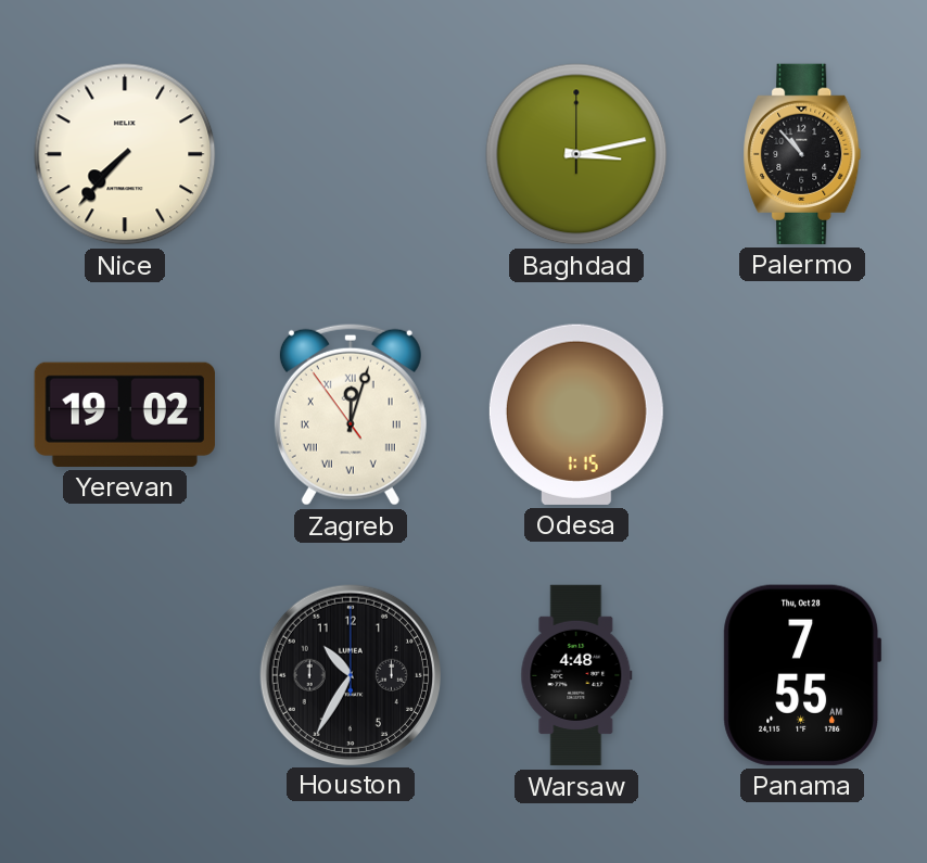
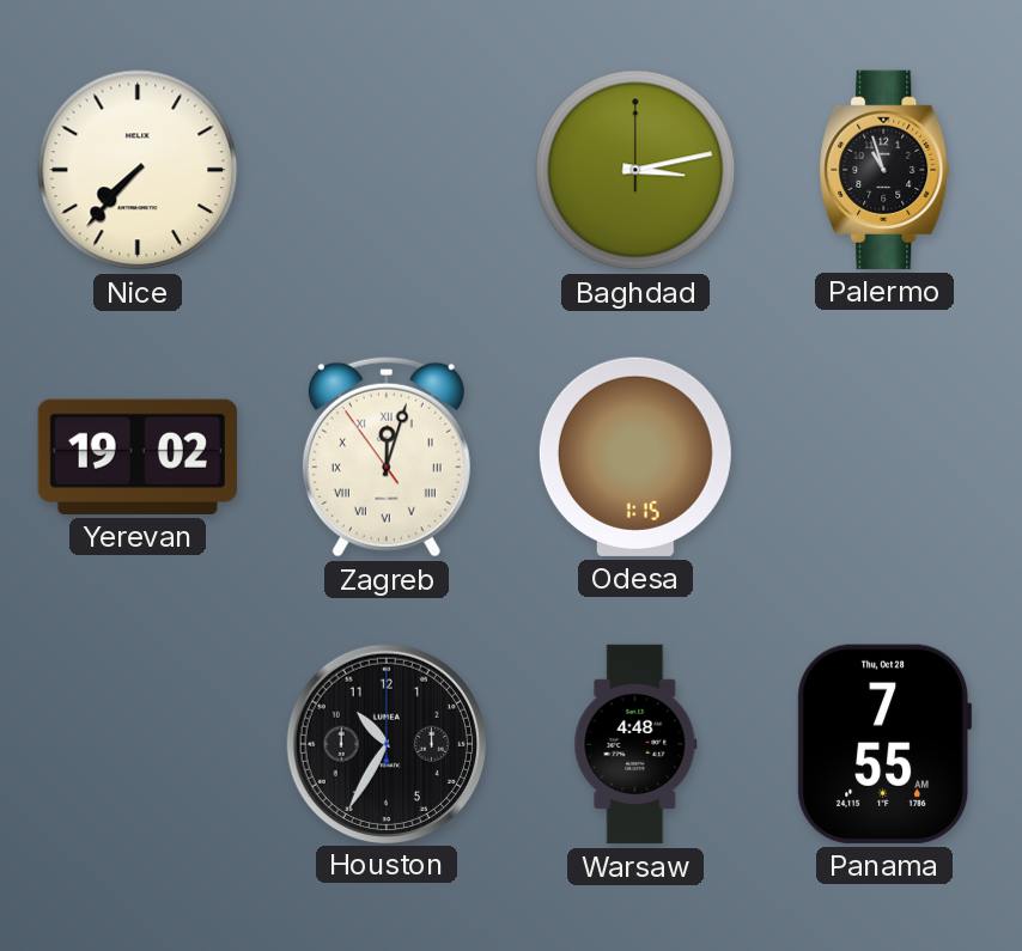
Palermo: 10:53 -> 10:57 (884, 170)
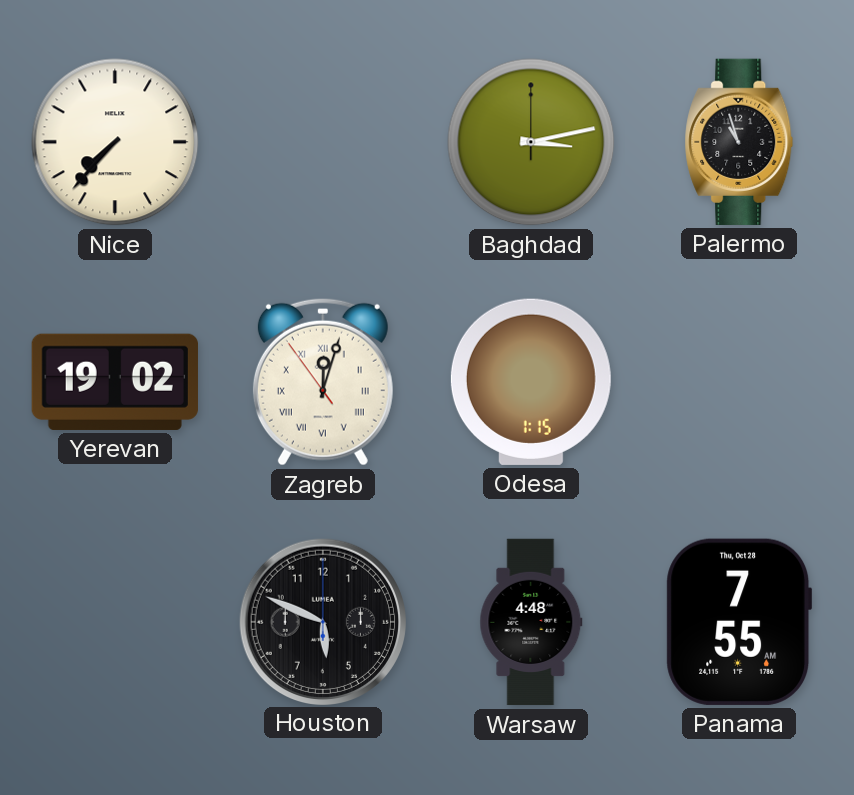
Houston: 10:35 -> 5:49 (322, 621)
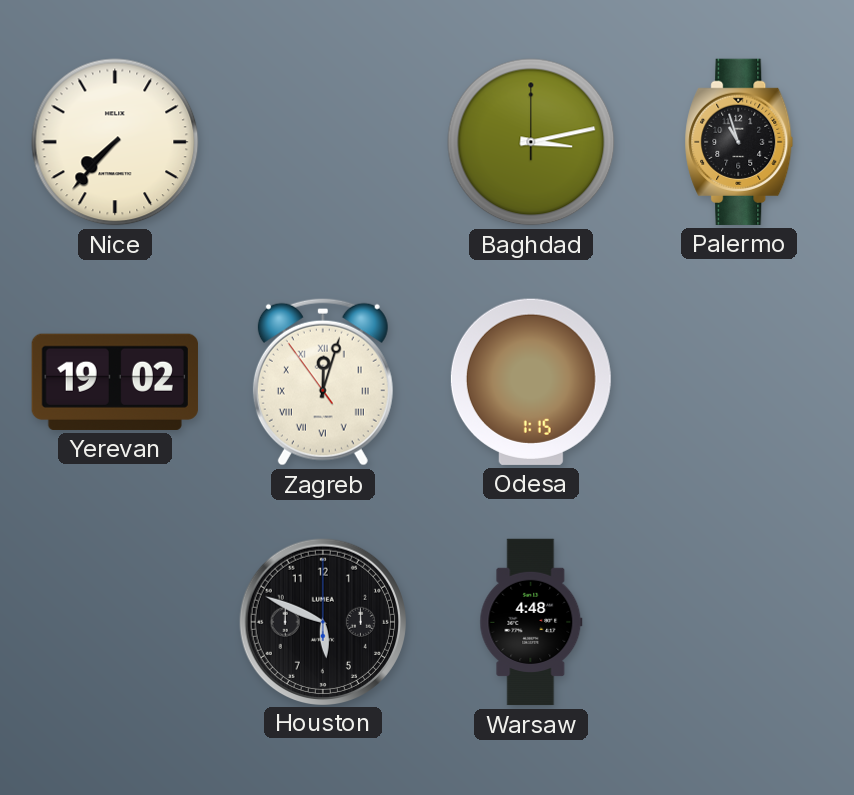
Panama: 7:55 -> none (739, 622)
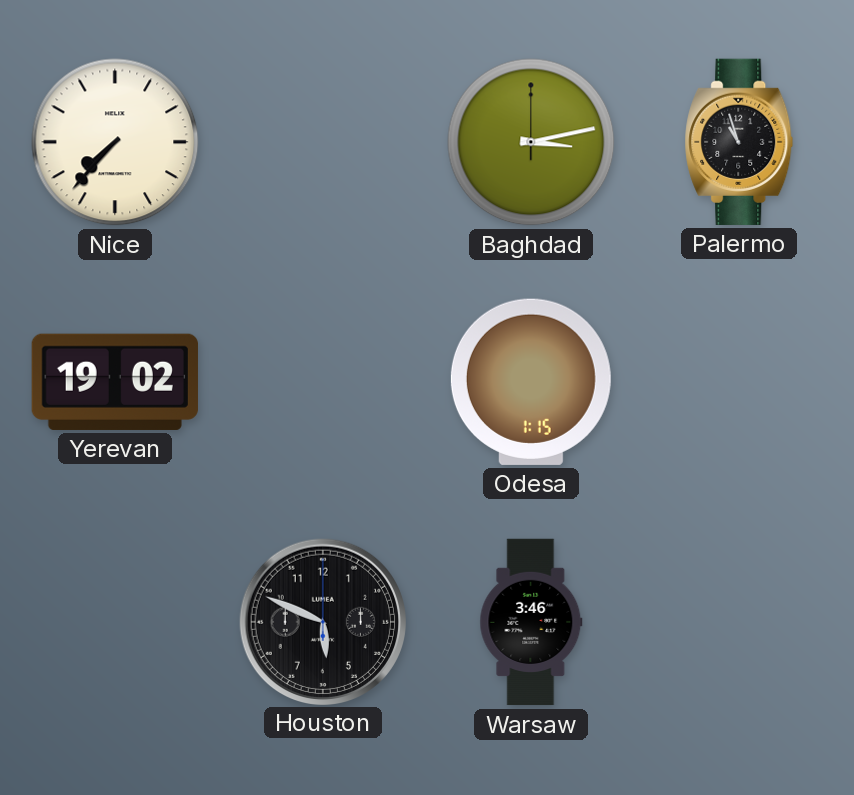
Zagreb: 12:02 -> none (323, 382)
Warsaw: 4:48 -> 3:46 (531, 622)
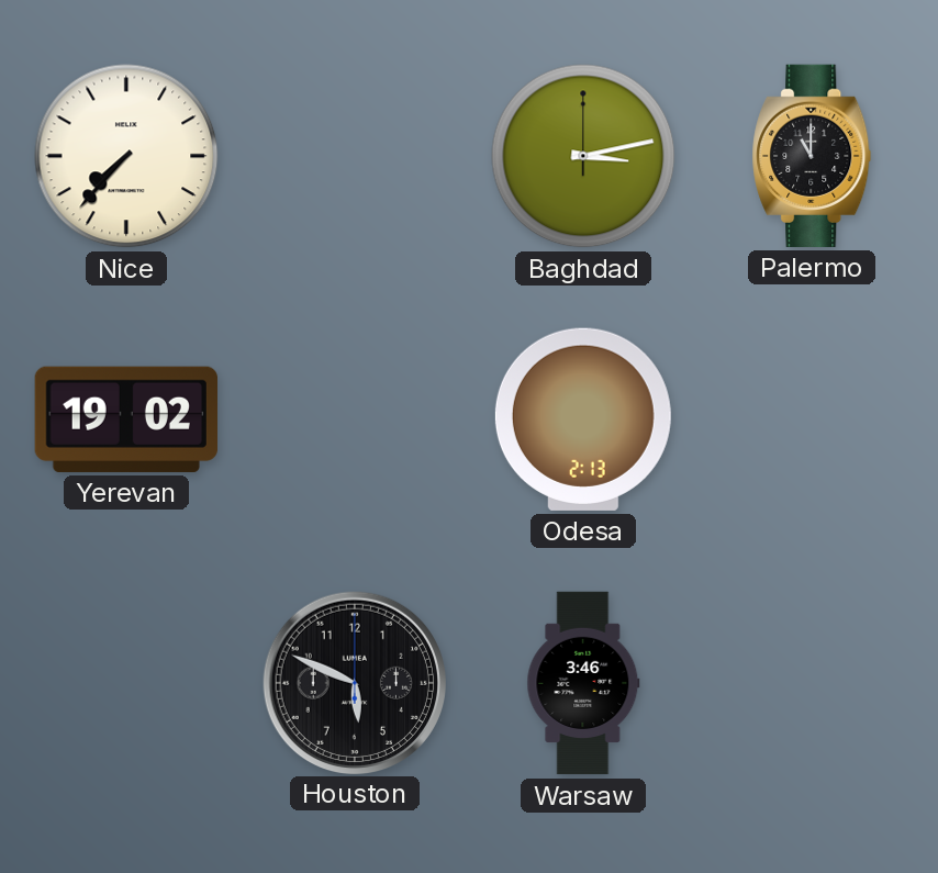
Palermo: 10:57 -> 11:00 (812, 156)
Odesa: 1:15 -> 2:13 (583, 419)
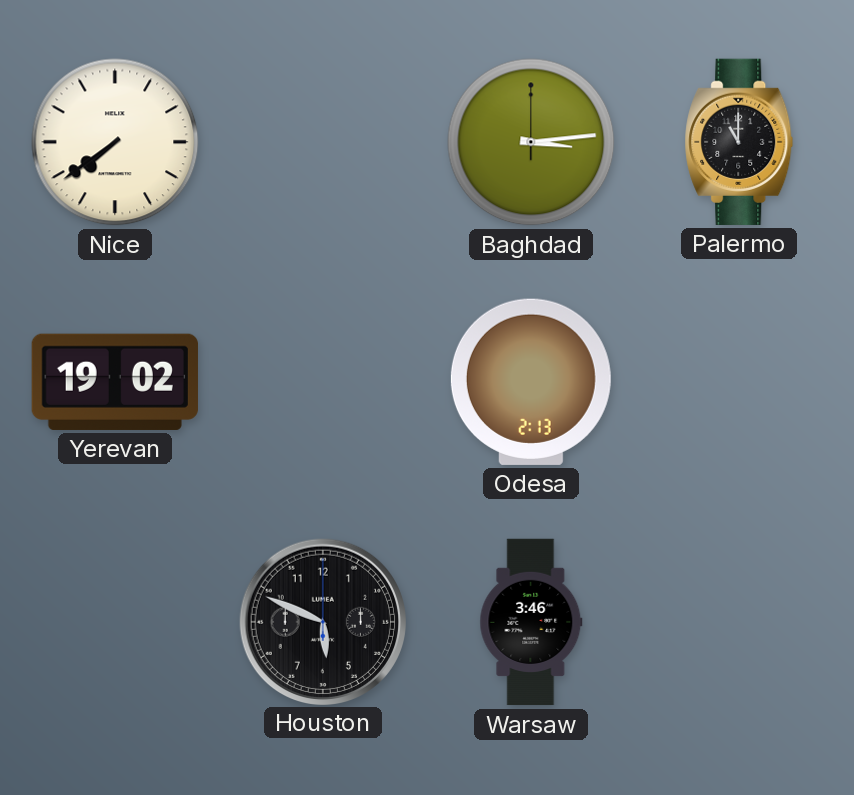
Nice: 7:37 -> 7:39 (115, 142)
Baghdad: 3:13 -> 3:14 (531, 142)
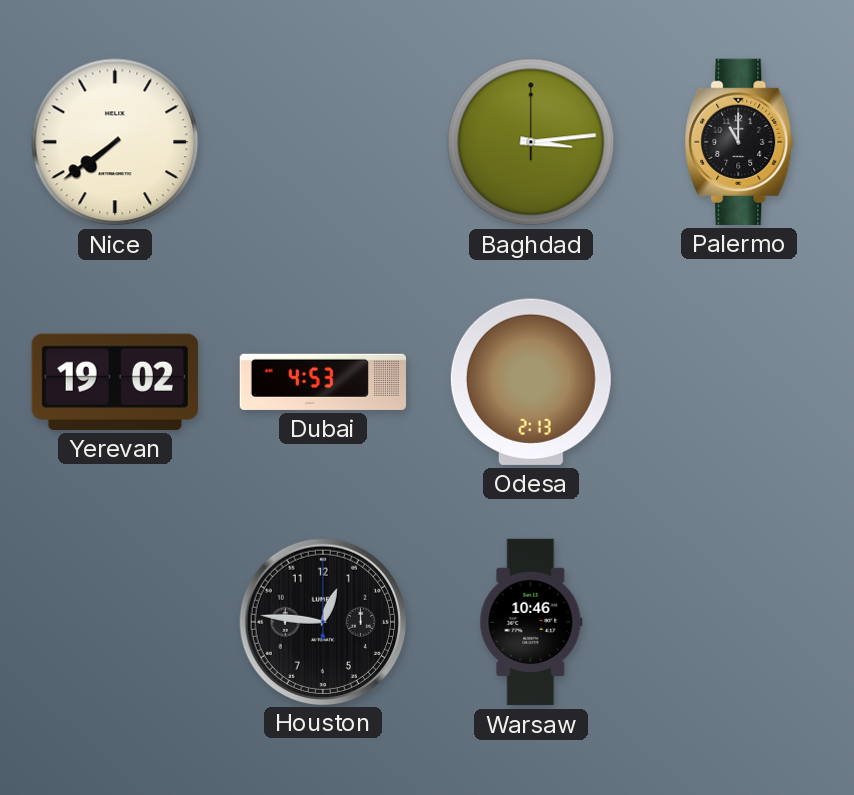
Dubai: none -> 4:53 (322, 382)
Houston: 5:49 -> 12:46 (322, 621)
Warsaw: 3:46 -> 10:46 (531, 622)
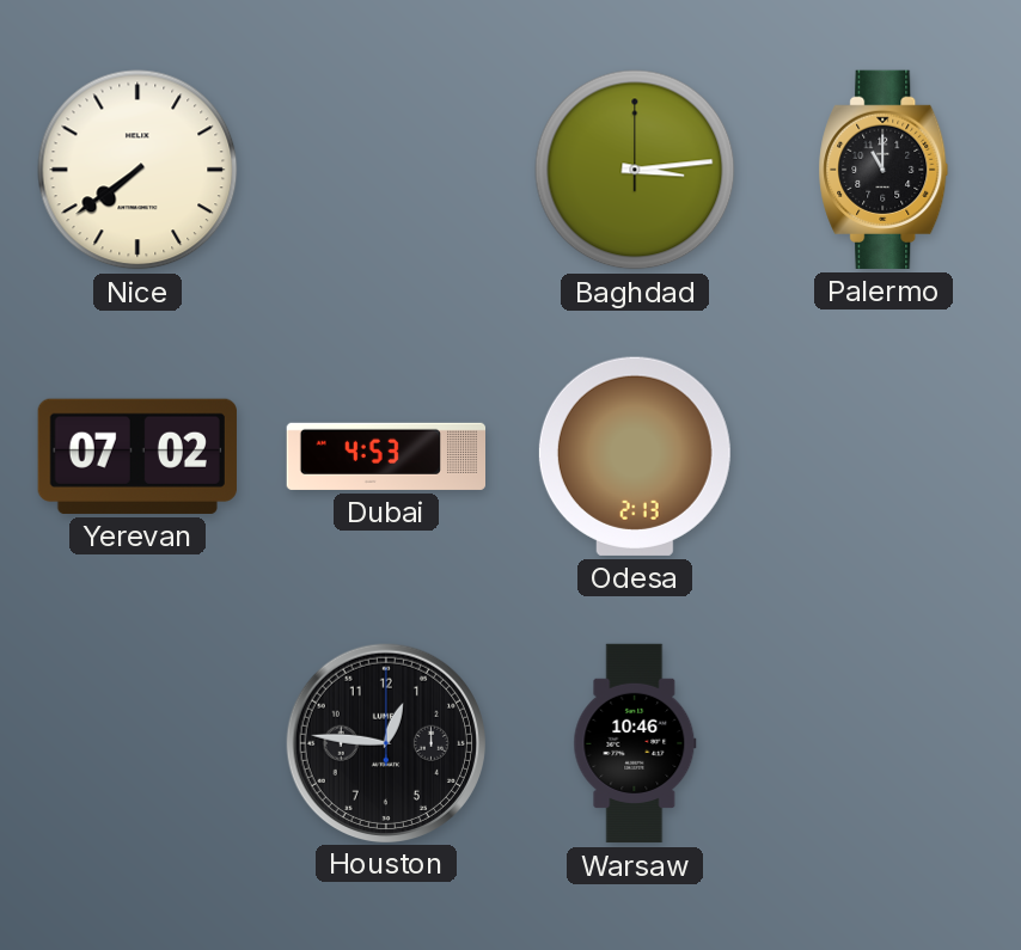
Yerevan: 19:02 -> 07:02 (137, 456)
